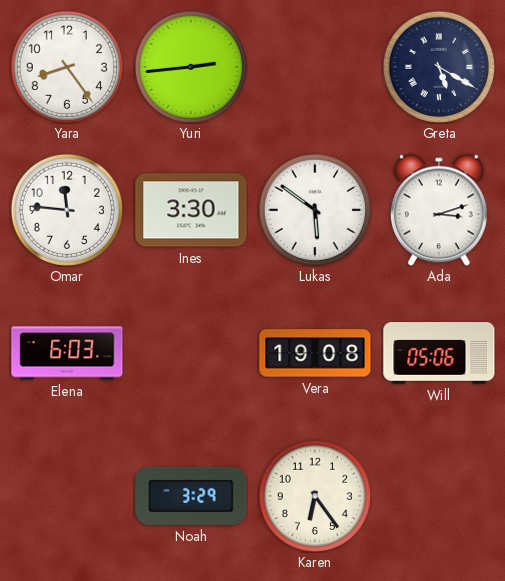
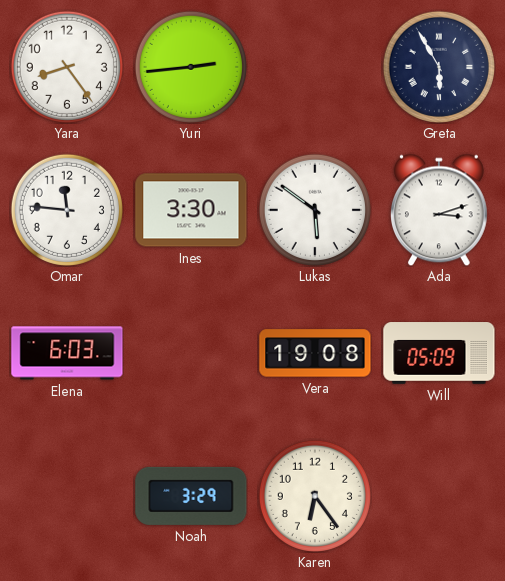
Greta: 5:20 -> 5:55 (439, 67)
Will: 05:06 -> 05:09 (439, 353)
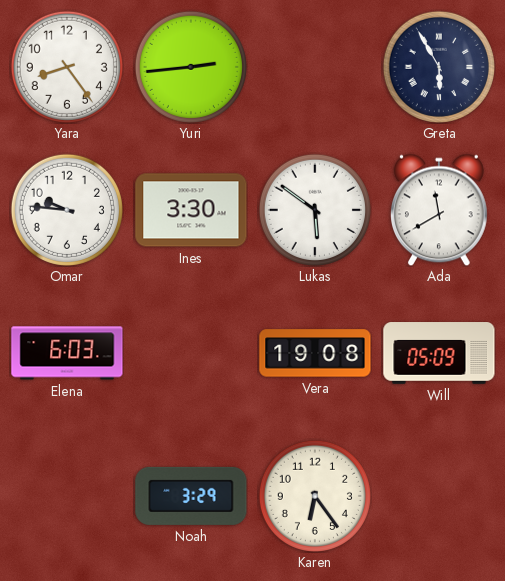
Omar: 11:46 -> 9:46 (67, 210)
Ada: 3:12 -> 11:40 (439, 210)
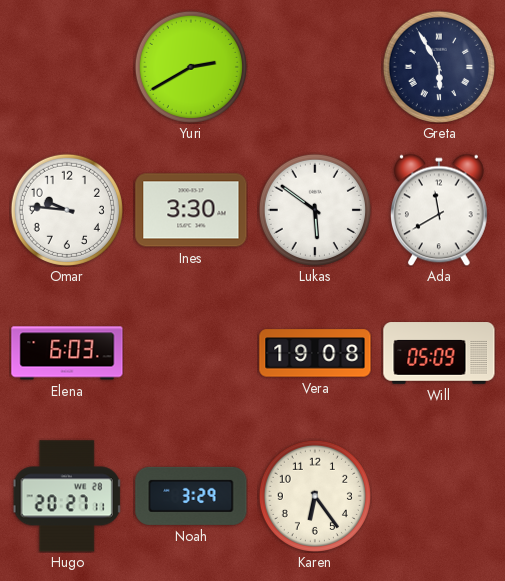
Yara: 8:24 -> none (67, 67)
Yuri: 2:44 -> 2:40 (191, 67)
Hugo: none -> 20:27 (67, 496)
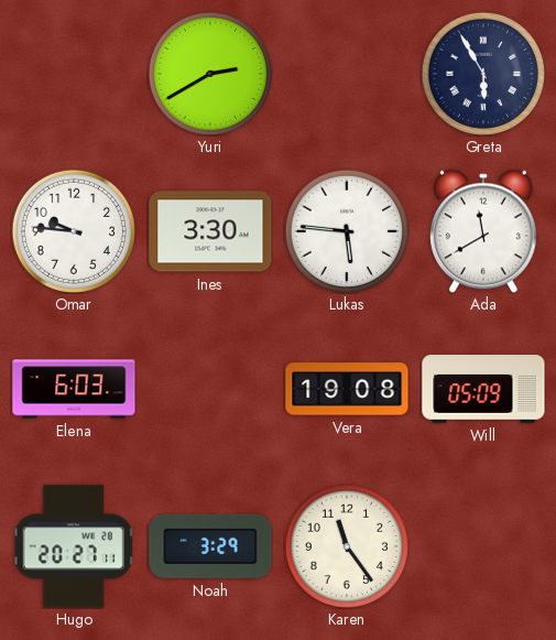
Lukas: 5:51 -> 5:46 (347, 231)
Karen: 6:24 -> 11:24 (347, 546)
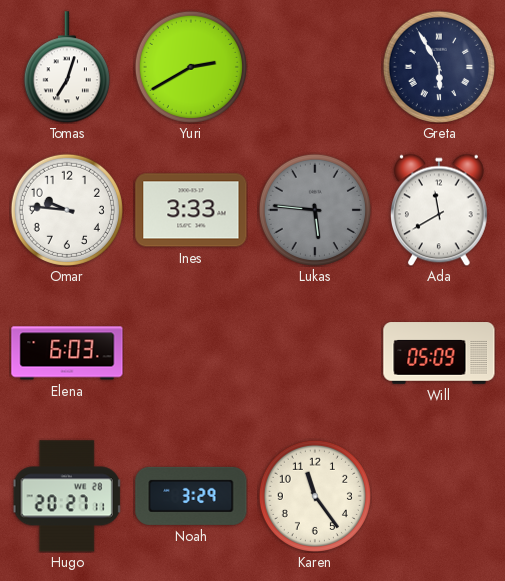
Tomas: none -> 7:03 (67, 67)
Ines: 3:30 -> 3:33 (191, 210)
Lukas dial: white -> grey (315, 210)
Vera: 19:08 -> none (347, 389)
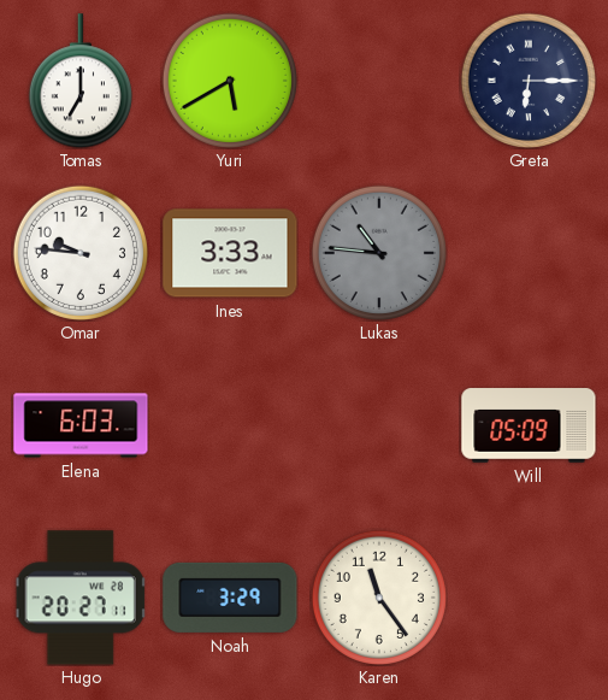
Tomas: 7:03 -> 7:00 (81, 81)
Yuri: 2:40 -> 5:40 (230, 81)
Greta: 5:55 -> 6:15 (529, 81)
Lukas: 5:46 -> 10:46 (379, 253)
Ada: 11:40 -> none (439, 210)
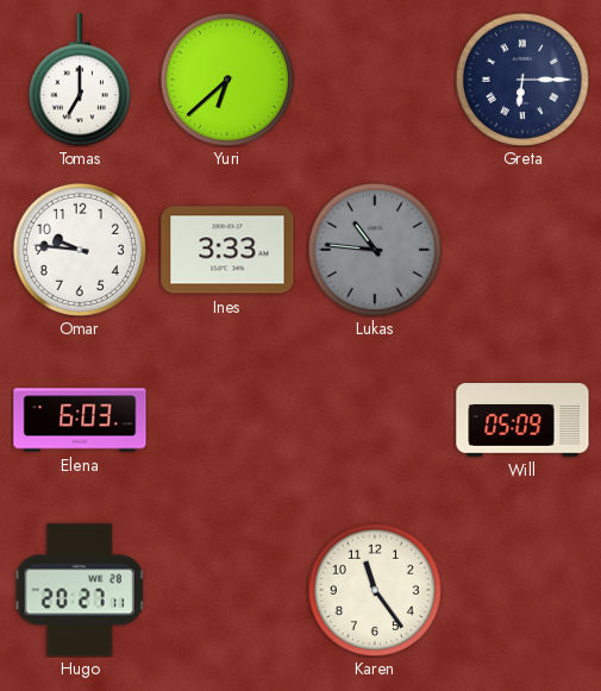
Yuri: 5:40 -> 6:38 (227, 80)
Noah: 3:29 -> none (230, 598)
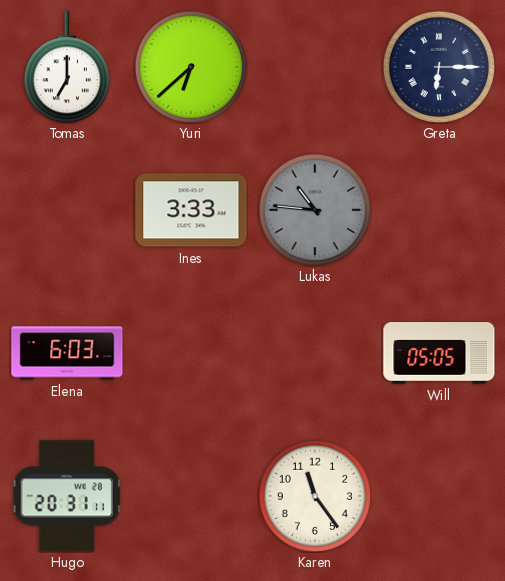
Omar: 9:46 -> none (80, 250)
Will: 05:09 -> 05:05 (439, 353)
Hugo: 20:27 -> 20:31 (67, 496)
